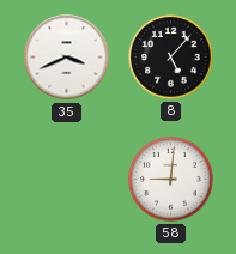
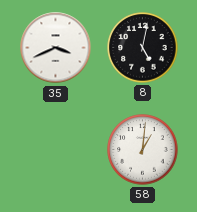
8: 5:07 -> 5:02 (143, 48)
58: 9:01 -> 1:01 (143, 150)
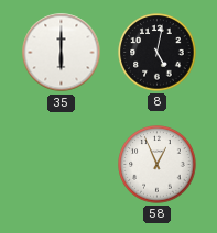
35: 3:41 -> 6:00 (62, 53)
58: 1:01 -> 12:56 (158, 165)
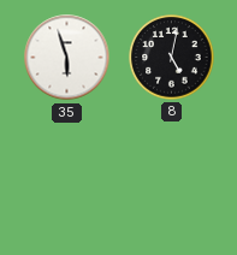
35: 6:00 -> 5:57 (67, 58)
58: 12:56 -> none (158, 165)
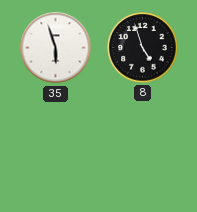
8: 5:02 -> 4:57 (143, 48)
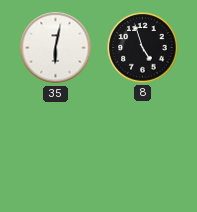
35: 5:57 -> 6:02 (56, 48)
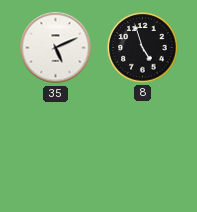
35: 6:02 -> 5:11 (56, 48)
